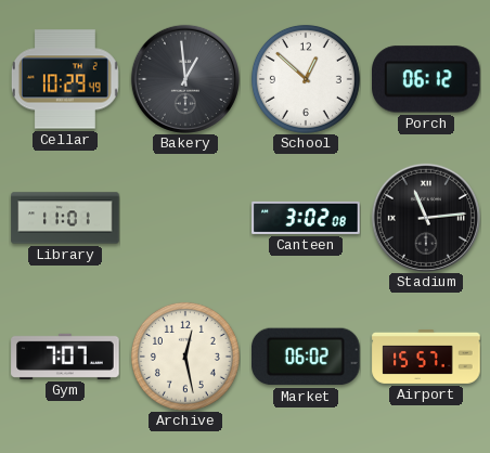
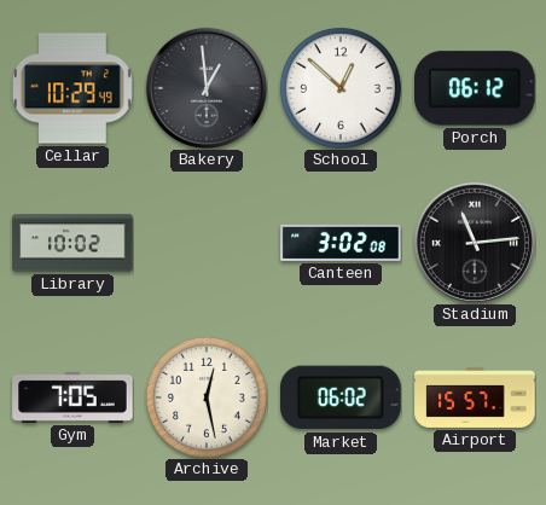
Library: 11:01 -> 10:02 (72, 243)
Gym: 7:07 -> 7:05 (72, 397)
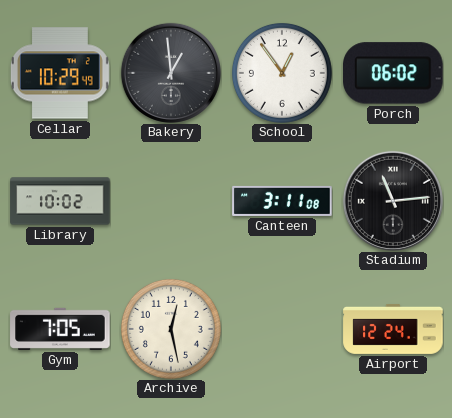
School: 12:52 -> 12:54 (282, 73)
Porch: 06:12 -> 06:02 (394, 73)
Canteen: 3:02 -> 3:11 (282, 201)
Market: 06:02 -> none (342, 397)
Airport: 15:57 -> 12:24 (393, 329)
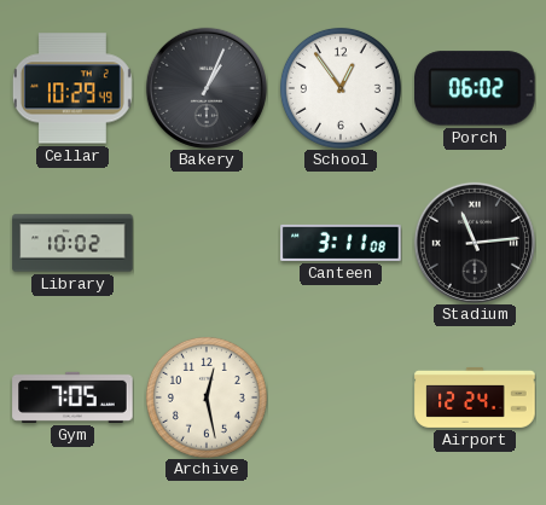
Bakery: 12:59 -> 1:04 (207, 88)
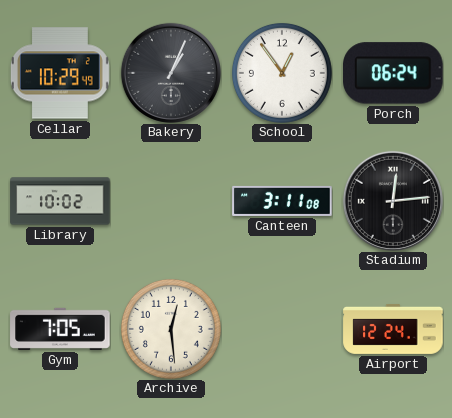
Porch: 06:02 -> 06:24 (394, 73)
Stadium: 11:14 -> 12:14 (393, 201)
Archive: 12:28 -> 12:29 (171, 329)
